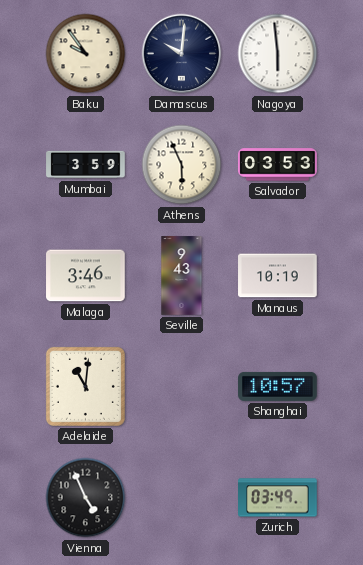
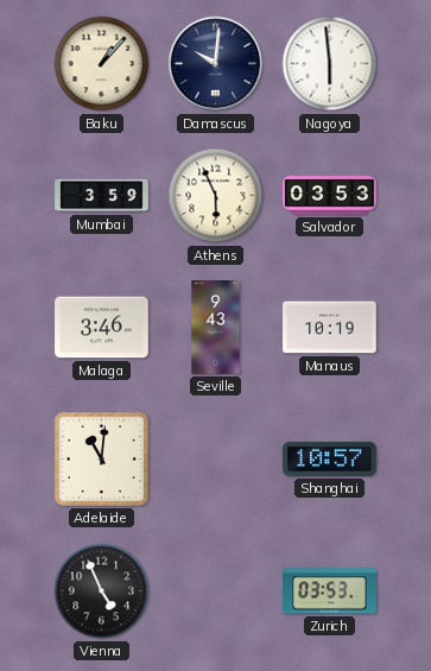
Baku: 9:54 -> 1:07 (102, 64)
Zurich: 03:49 -> 03:53 (330, 591)
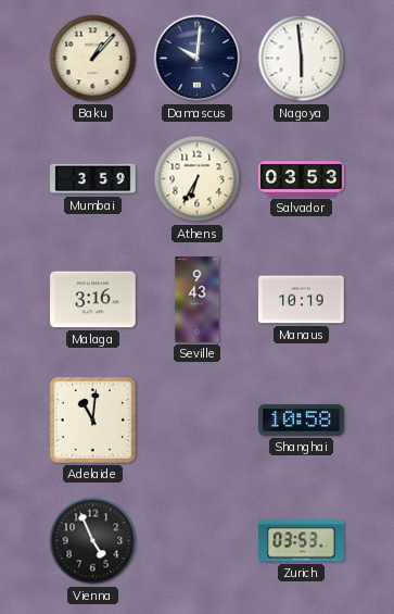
Athens: 5:56 -> 6:35 (198, 179)
Malaga: 3:46 -> 3:16 (93, 300)
Shanghai: 10:57 -> 10:58 (302, 419)
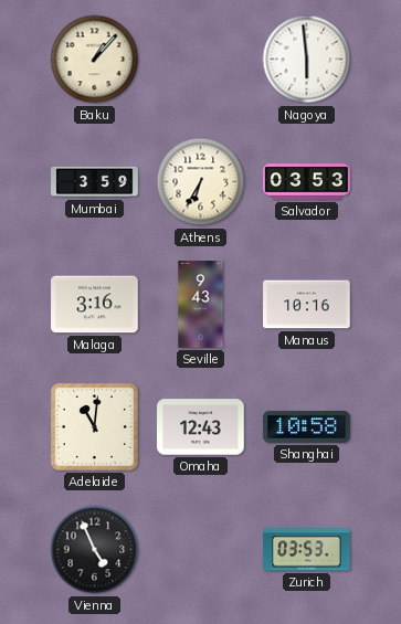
Damascus: 10:01 -> none (198, 59)
Manaus: 10:19 -> 10:16 (307, 305)
Omaha: none -> 12:43 (201, 427)
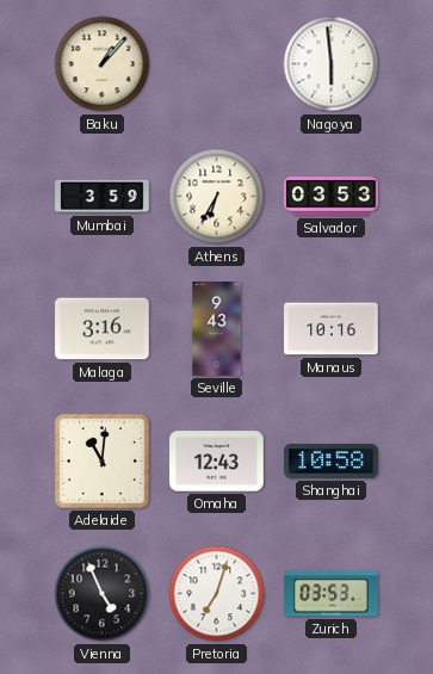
Pretoria: none -> 7:03 (217, 594)
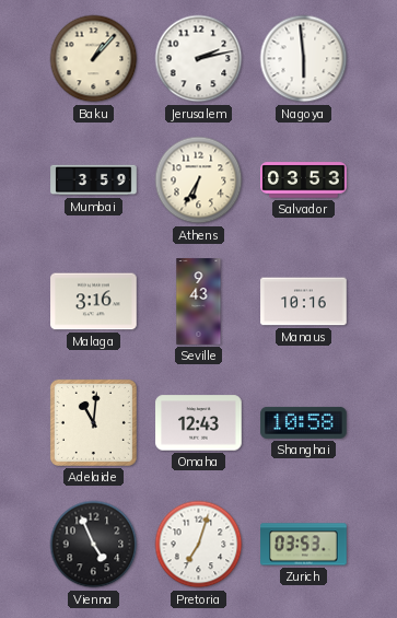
Jerusalem: none -> 2:13 (199, 59)
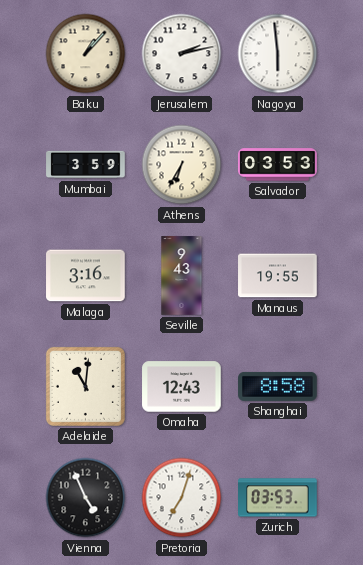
Manaus: 10:16 -> 19:55 (278, 276)
Shanghai: 10:58 -> 8:58 (278, 386)
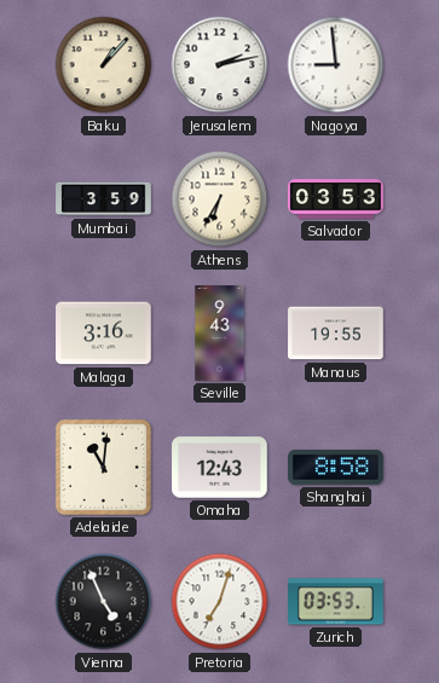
Nagoya: 5:59 -> 8:59 (336, 65)
